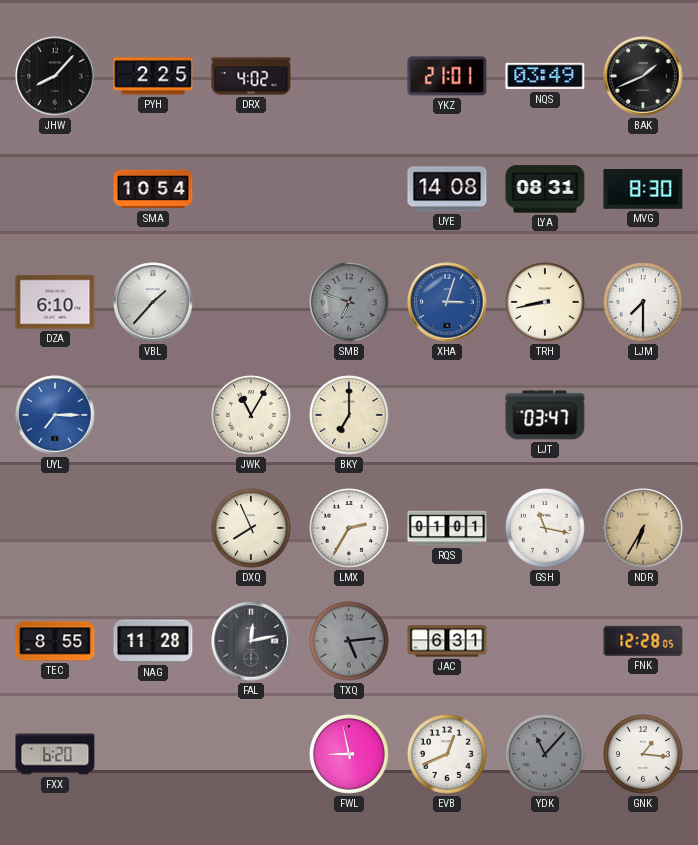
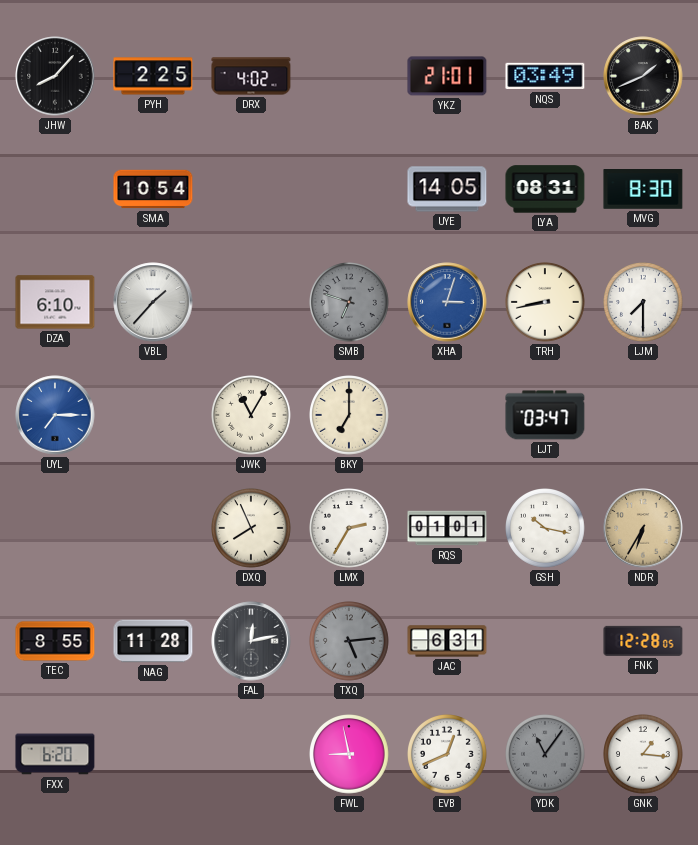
UYE: 14:08 -> 14:05 (447, 189)
GSH: 11:17 -> 10:17 (546, 529)
YDK: 11:07 -> 11:06 (546, 755)
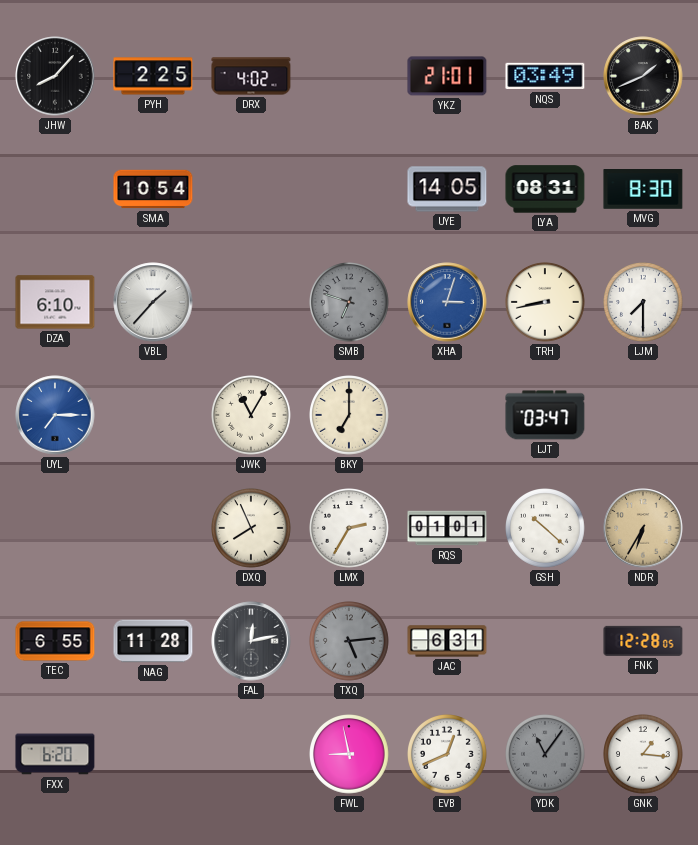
GSH: 10:17 -> 10:22 (546, 529)
TEC: 8:55 -> 6:55 (55, 641)
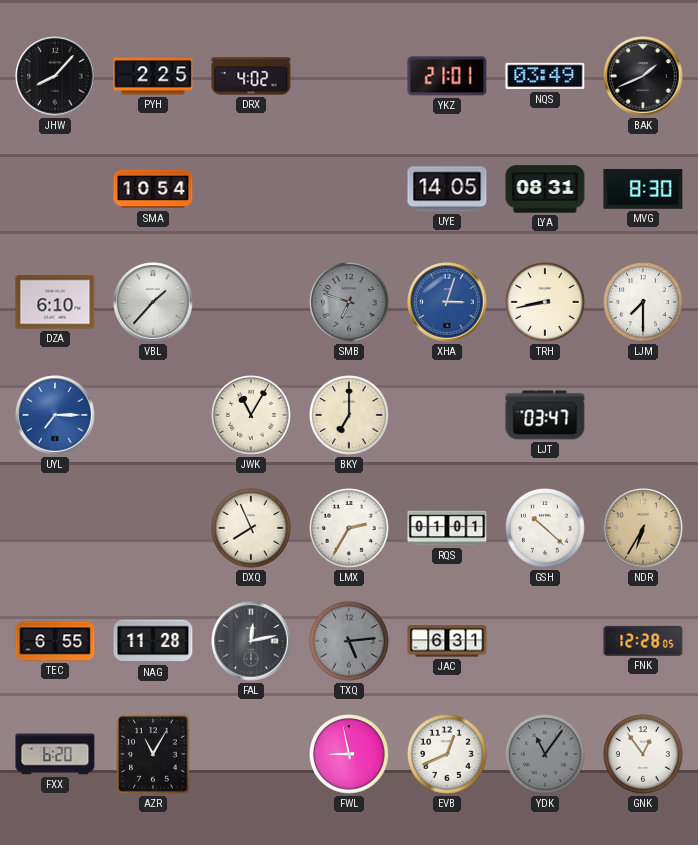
AZR: none -> 11:05 (153, 754)
GNK: 1:16 -> 12:54 (644, 755)
